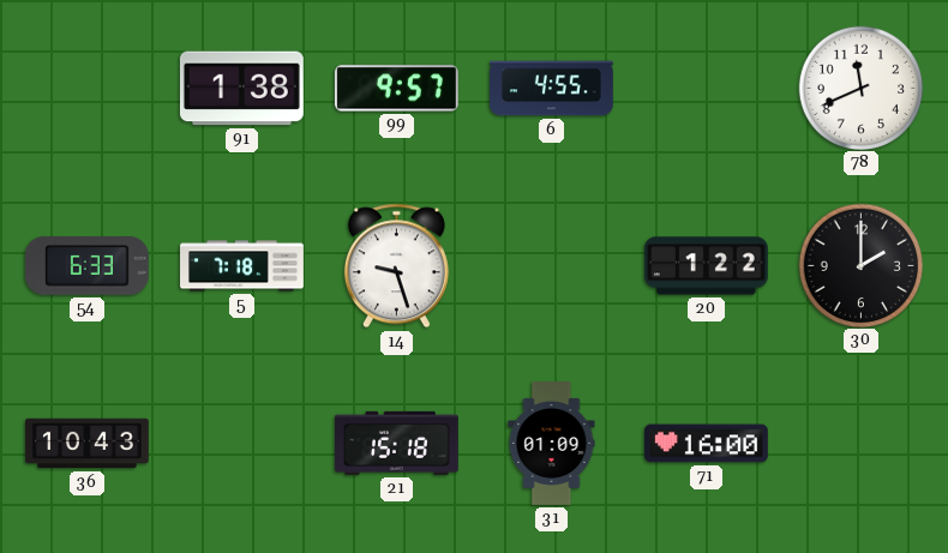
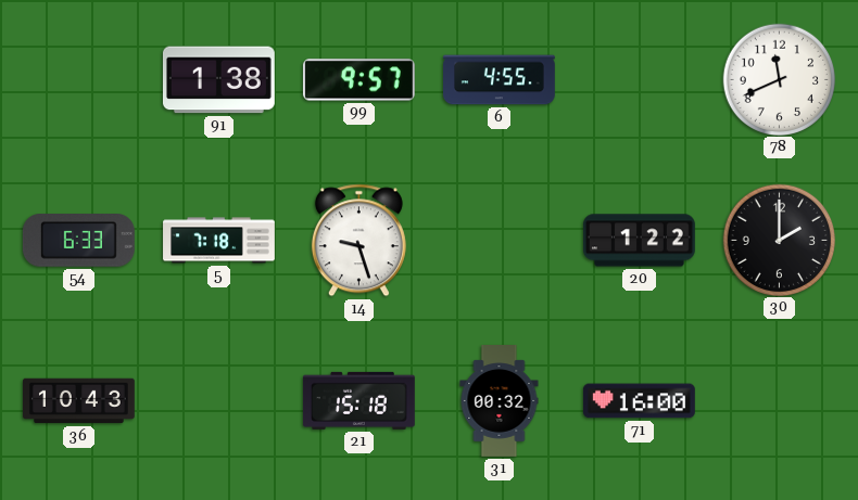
31: 01:09 -> 00:32 (500, 401)
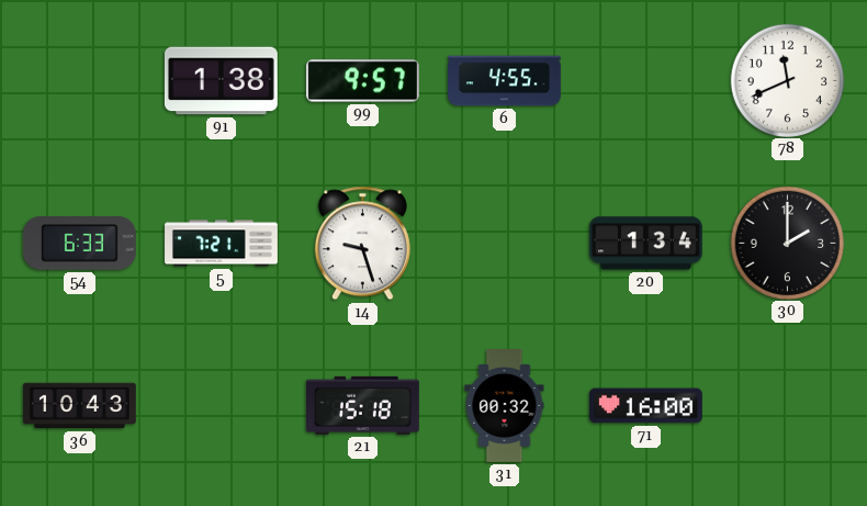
5: 7:18 -> 7:21 (222, 244)
20: 1:22 -> 1:34 (646, 244)
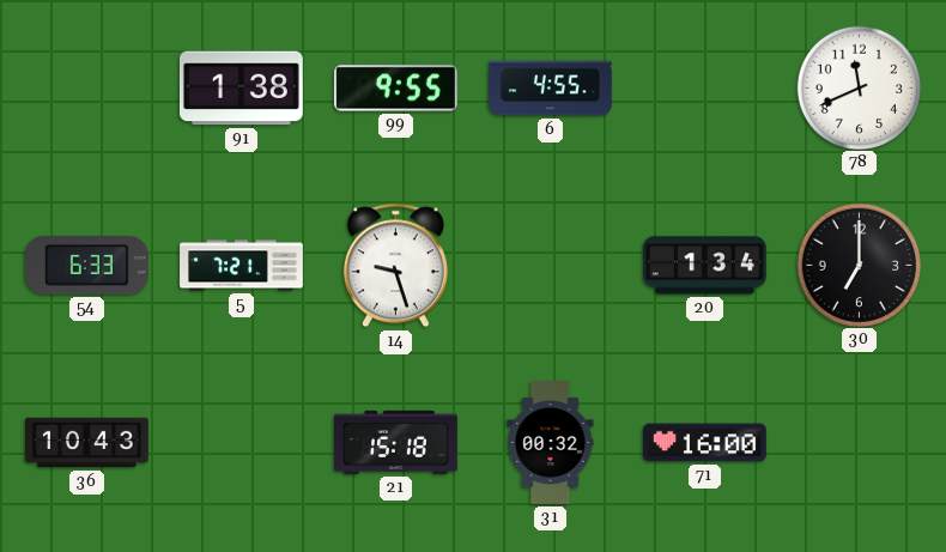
99: 9:57 -> 9:55 (395, 89)
30: 2:00 -> 7:00 (859, 265)
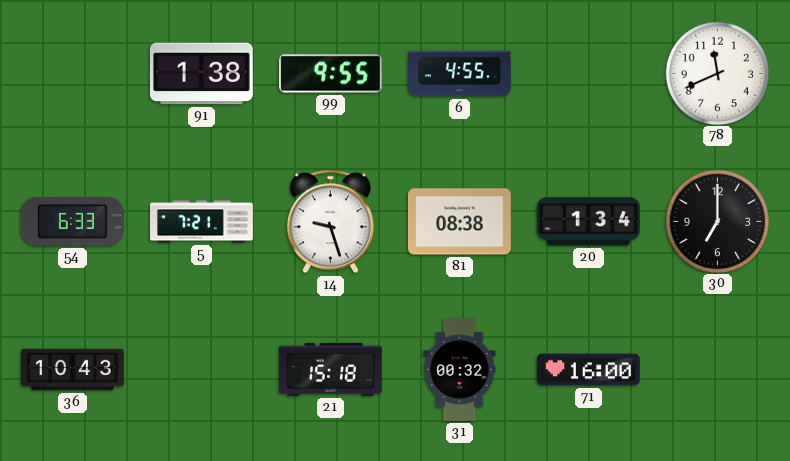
81: none -> 08:38 (459, 222)
